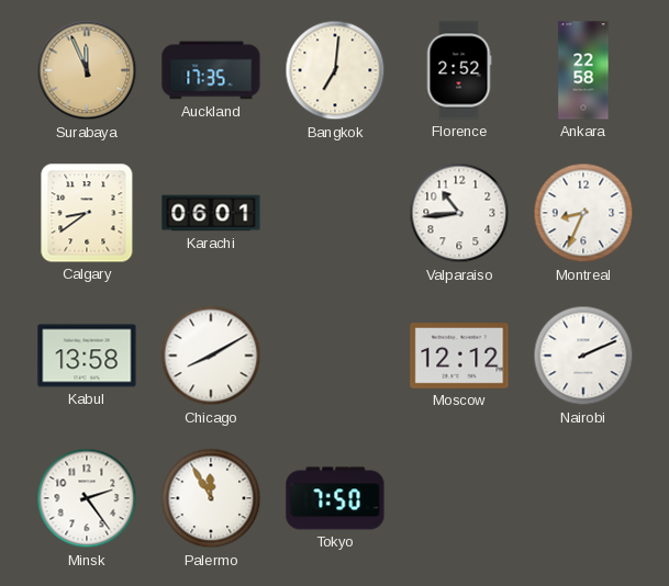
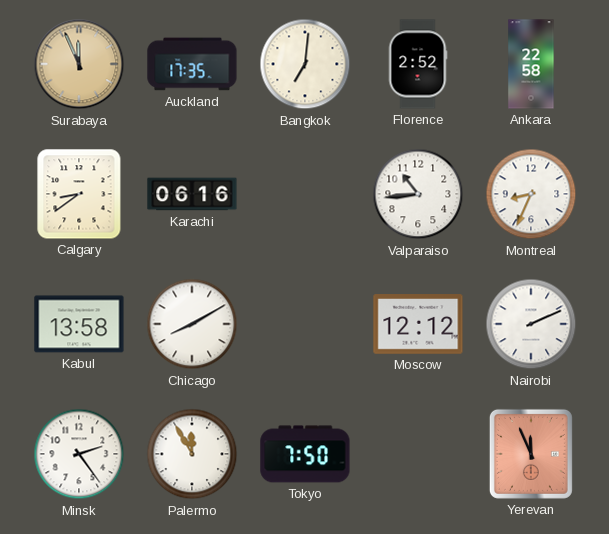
Karachi: 06:01 -> 06:16 (192, 194)
Yerevan: none -> 11:56 (531, 454)
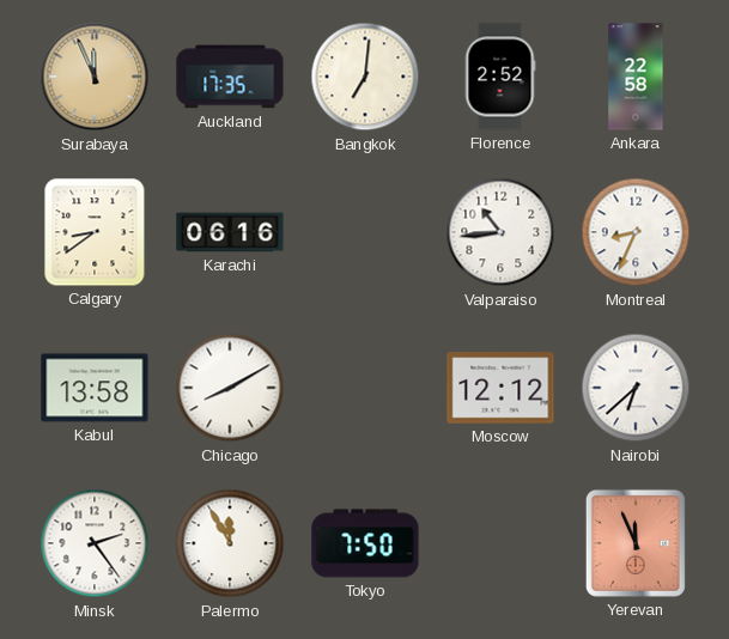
Nairobi: 2:11 -> 6:38 (636, 388)
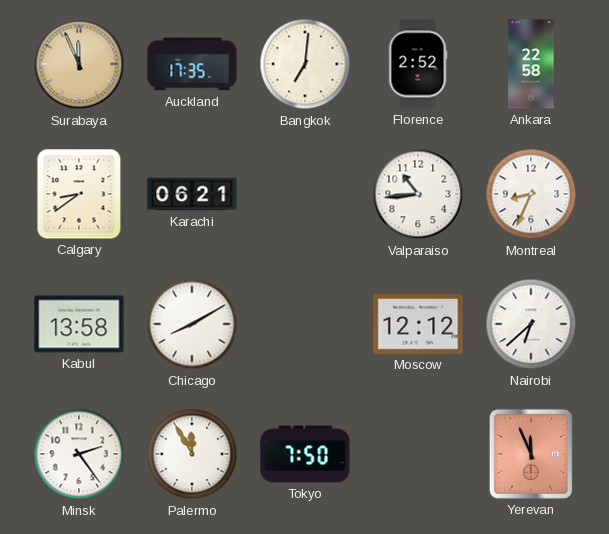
Karachi: 06:16 -> 06:21 (192, 194)
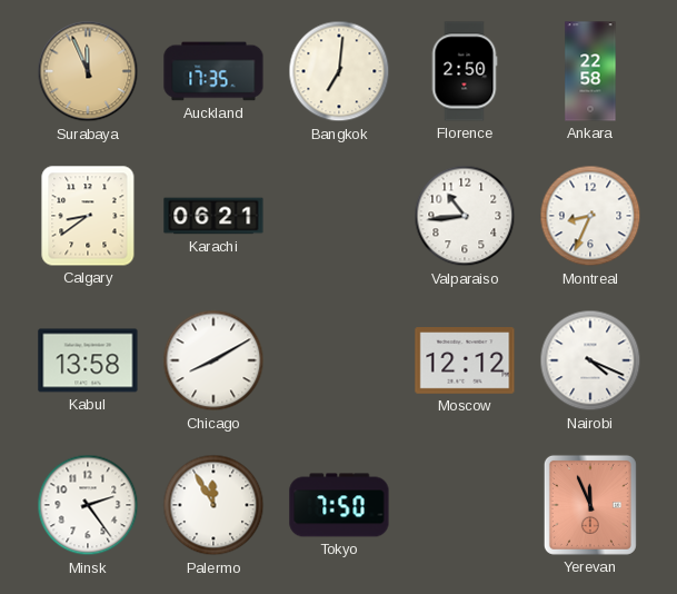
Florence: 2:52 -> 2:50 (465, 71)
Nairobi: 6:38 -> 4:19 (590, 360)
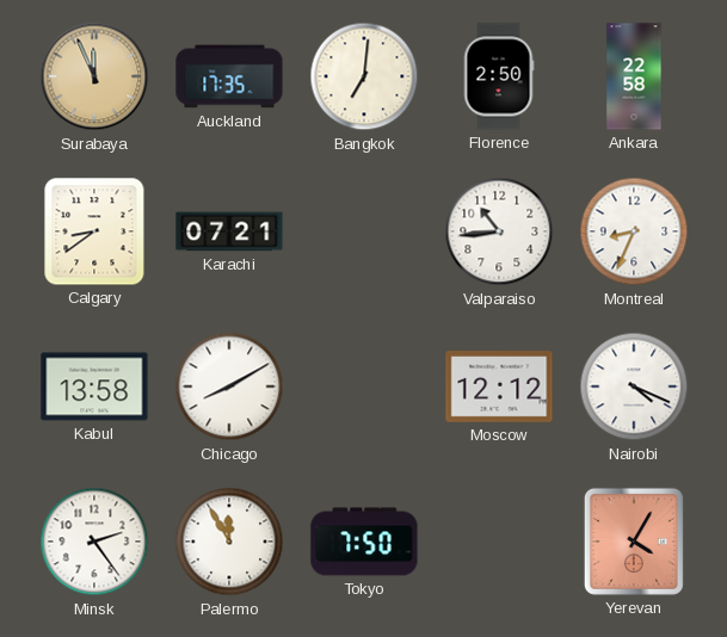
Karachi: 06:21 -> 07:21 (229, 231)
Yerevan: 11:56 -> 4:05 (634, 542)
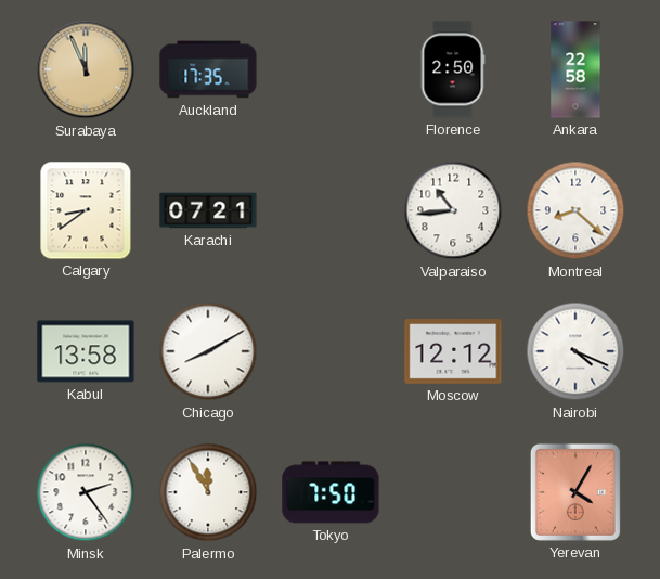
Bangkok: 7:01 -> none (364, 76)
Montreal: 8:34 -> 8:22 (575, 210)
